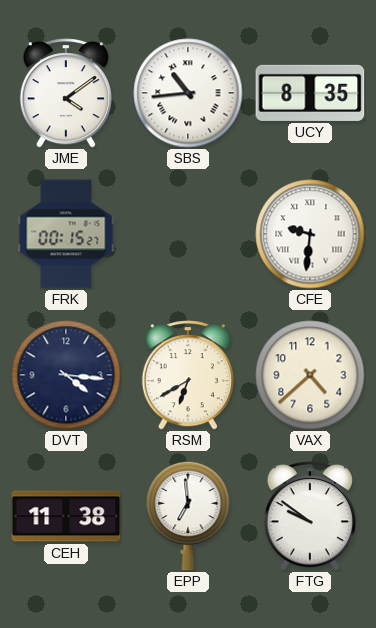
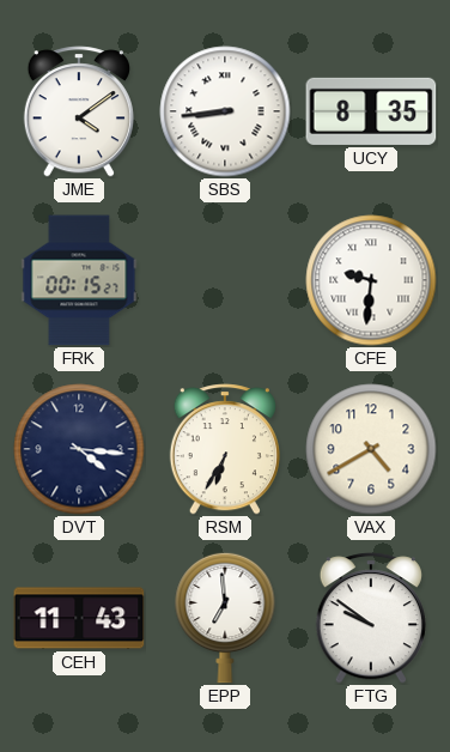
SBS: 10:44 -> 8:44 (225, 111)
RSM: 6:40 -> 6:35 (225, 449)
VAX: 4:38 -> 4:40 (371, 449)
CEH: 11:38 -> 11:43 (79, 618)
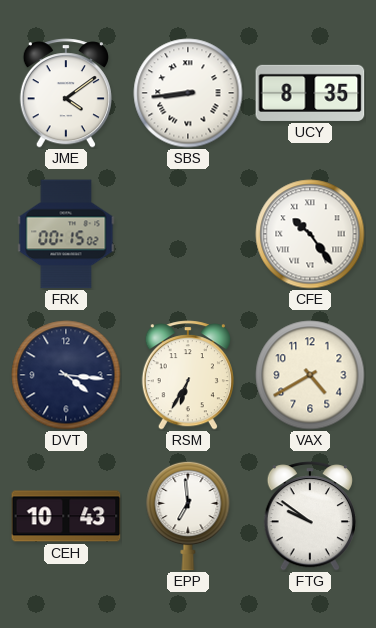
FRK: 00:15:27 -> 00:15:02 (66, 234)
CFE: 9:31 -> 10:24 (310, 234)
CEH: 11:43 -> 10:43 (66, 516)
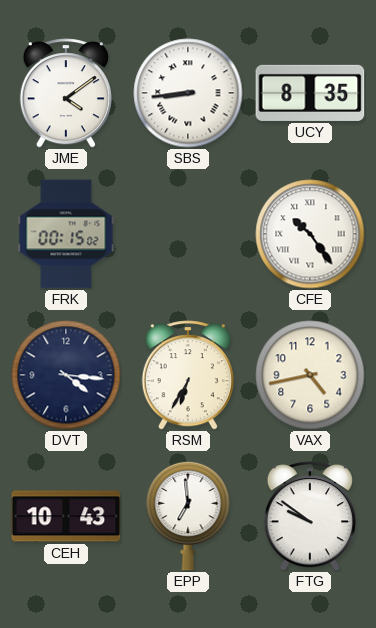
VAX: 4:40 -> 4:43 (310, 375)
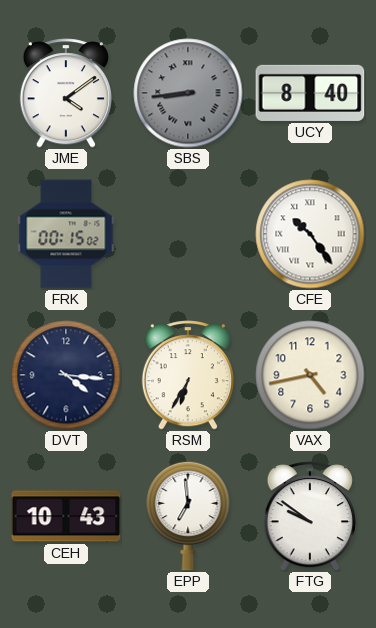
SBS dial: white -> grey (188, 93)
UCY: 8:35 -> 8:40 (310, 93)
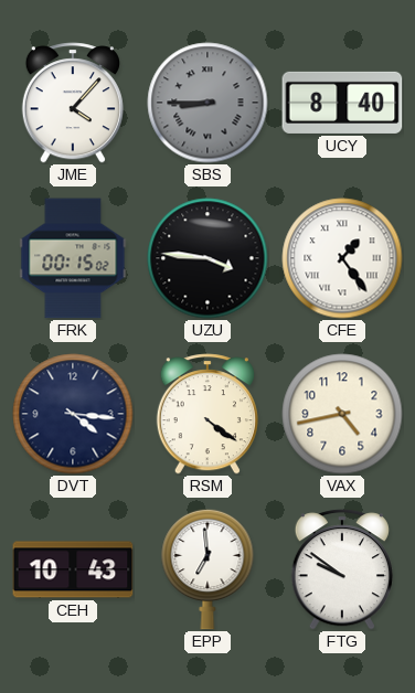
JME: 4:09 -> 4:07 (73, 103)
SBS: 8:44 -> 8:45 (208, 103)
UZU: none -> 3:46 (208, 258)
CFE: 10:24 -> 1:24 (342, 258)
RSM: 6:35 -> 4:21 (208, 414)
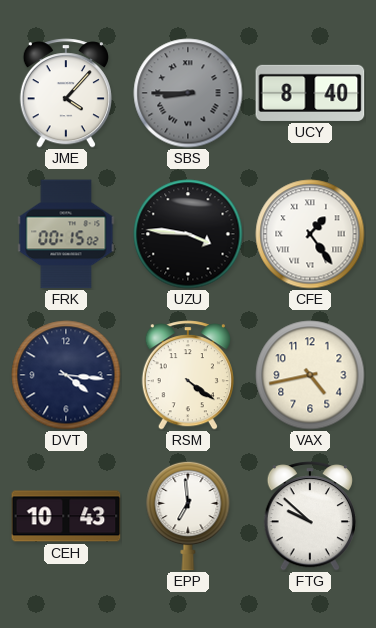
FTG: 9:51 -> 9:52 (310, 516)
